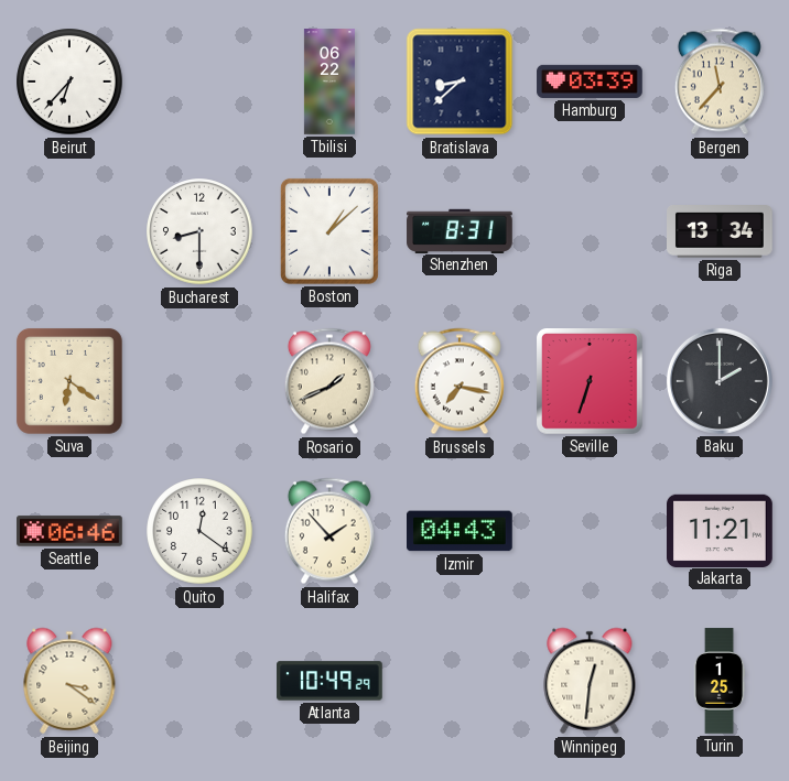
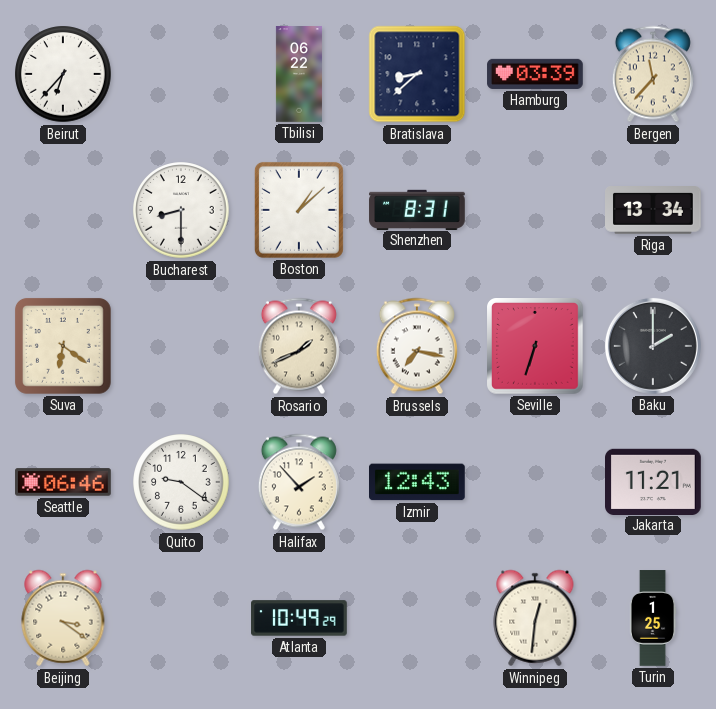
Quito: 12:21 -> 9:21 (181, 482)
Izmir: 04:43 -> 12:43 (418, 482)
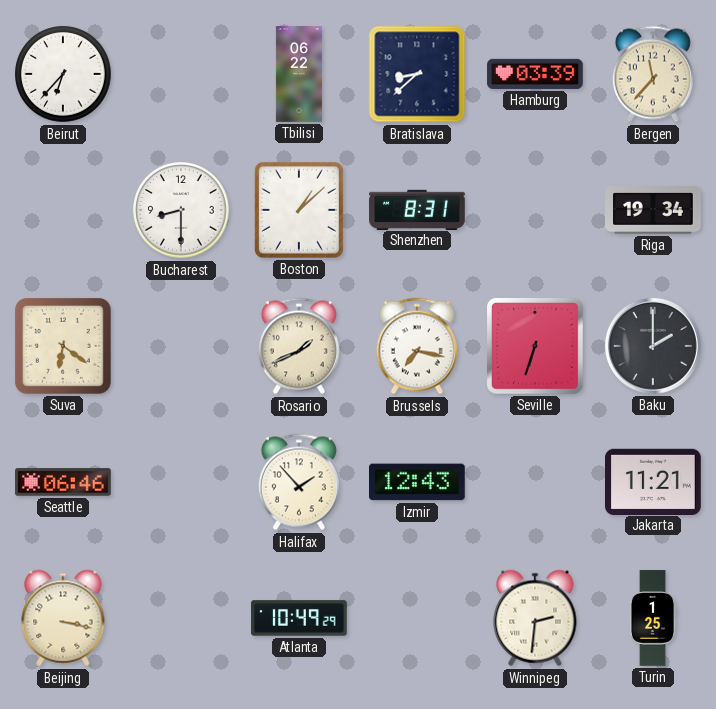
Riga: 13:34 -> 19:34 (654, 211)
Quito: 9:21 -> none (181, 482)
Beijing: 3:21 -> 3:17 (63, 618)
Winnipeg: 12:31 -> 2:31 (535, 618)
